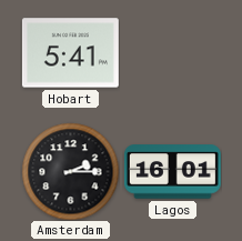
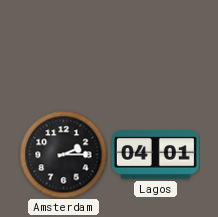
Hobart: 5:41 -> none (70, 53)
Lagos: 16:01 -> 04:01 (155, 155)
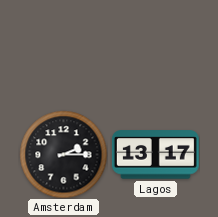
Lagos: 04:01 -> 13:17 (155, 155)
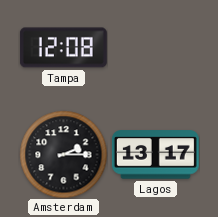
Tampa: none -> 12:08 (63, 48)
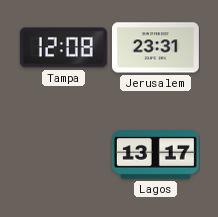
Jerusalem: none -> 23:31 (155, 48)
Amsterdam: 2:15 -> none (63, 154)
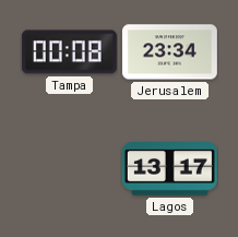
Tampa: 12:08 -> 00:08 (69, 52)
Jerusalem: 23:31 -> 23:34 (169, 52)
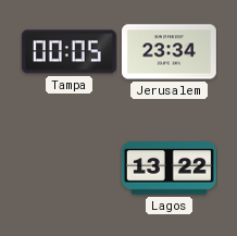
Tampa: 00:08 -> 00:05 (68, 52)
Lagos: 13:17 -> 13:22 (169, 169)
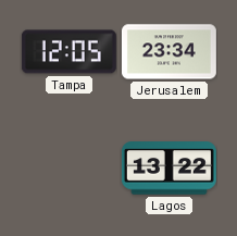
Tampa: 00:05 -> 12:05 (68, 52)
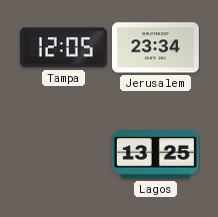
Lagos: 13:22 -> 13:25 (155, 155)
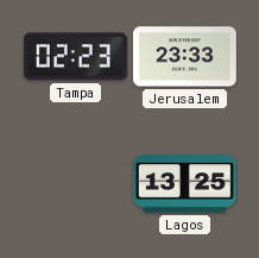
Tampa: 12:05 -> 02:23 (75, 57)
Jerusalem: 23:34 -> 23:33 (184, 57)
